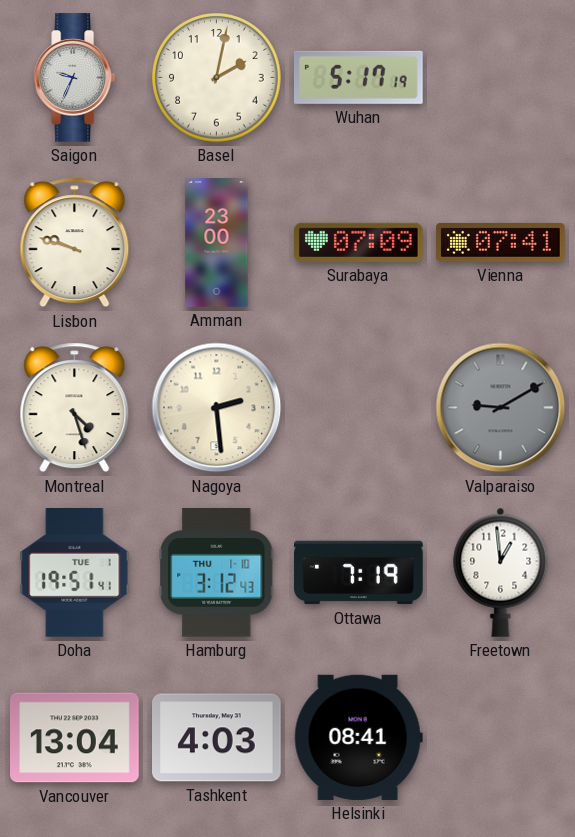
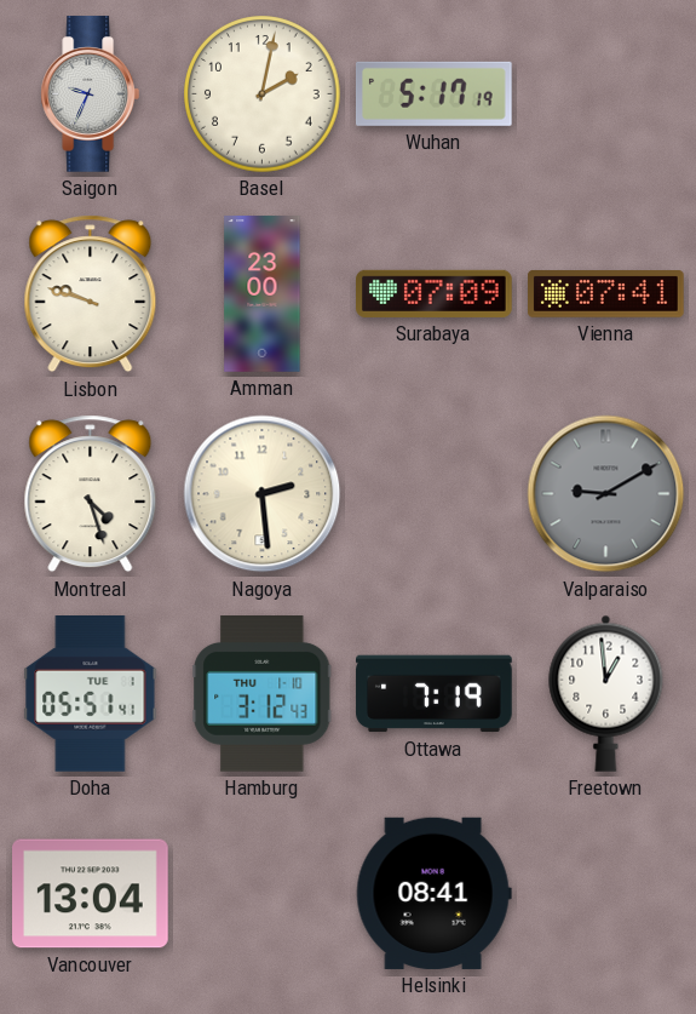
Doha: 19:51 -> 05:51 (91, 694)
Tashkent: 4:03 -> none (217, 738)
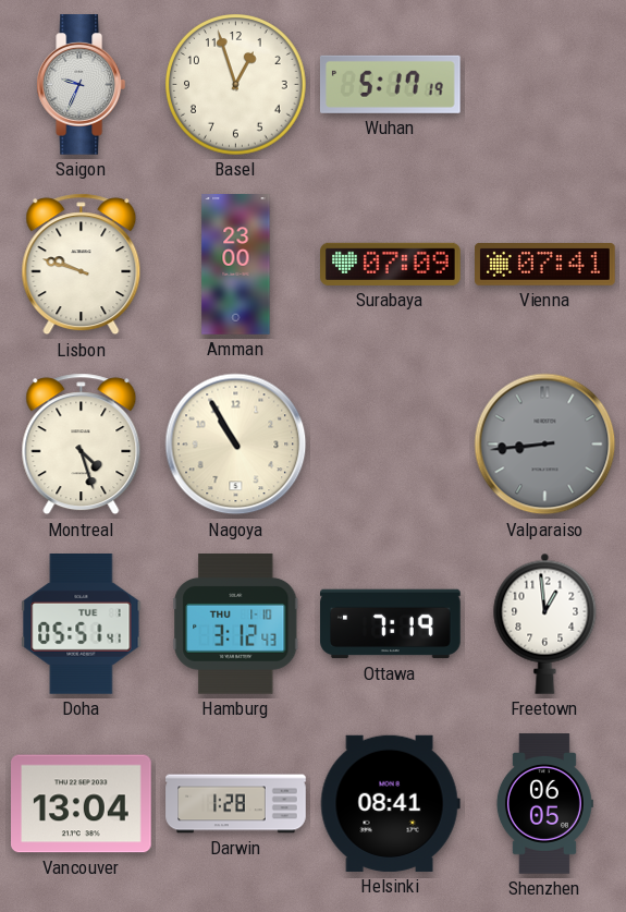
Basel: 2:02 -> 12:57 (236, 85)
Nagoya: 2:29 -> 10:55 (236, 445)
Valparaiso: 9:10 -> 8:44 (545, 445)
Darwin: none -> 1:28 (236, 804)
Shenzhen: none -> 06:05 (544, 804)
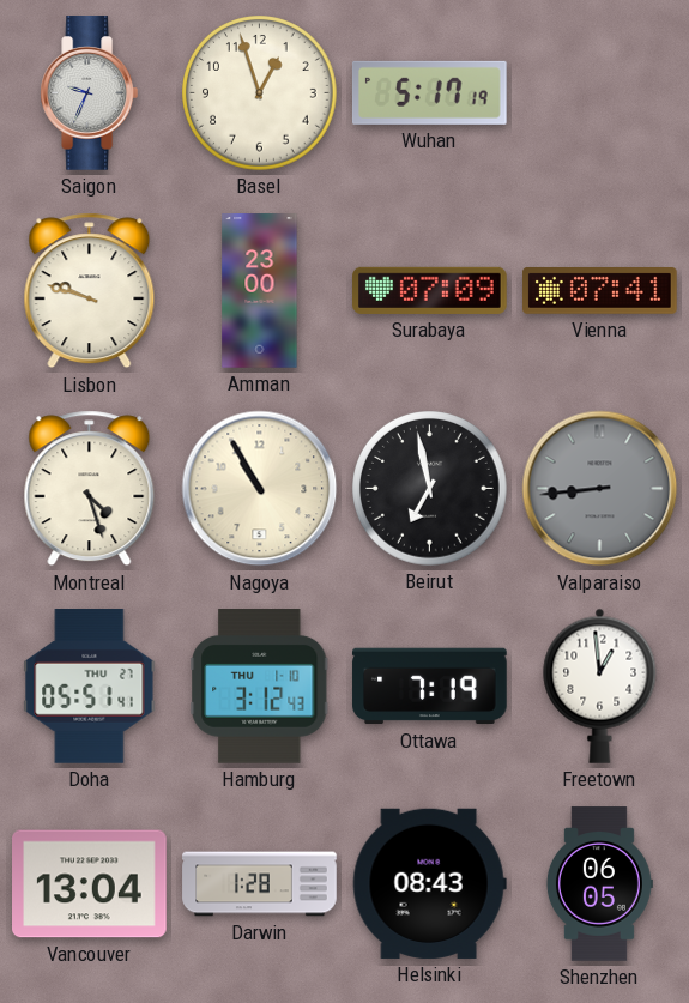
Beirut: none -> 6:58 (430, 489)
Doha date: TUE 1 -> THU 27 (90, 687)
Helsinki: 08:41 -> 08:43 (429, 883)
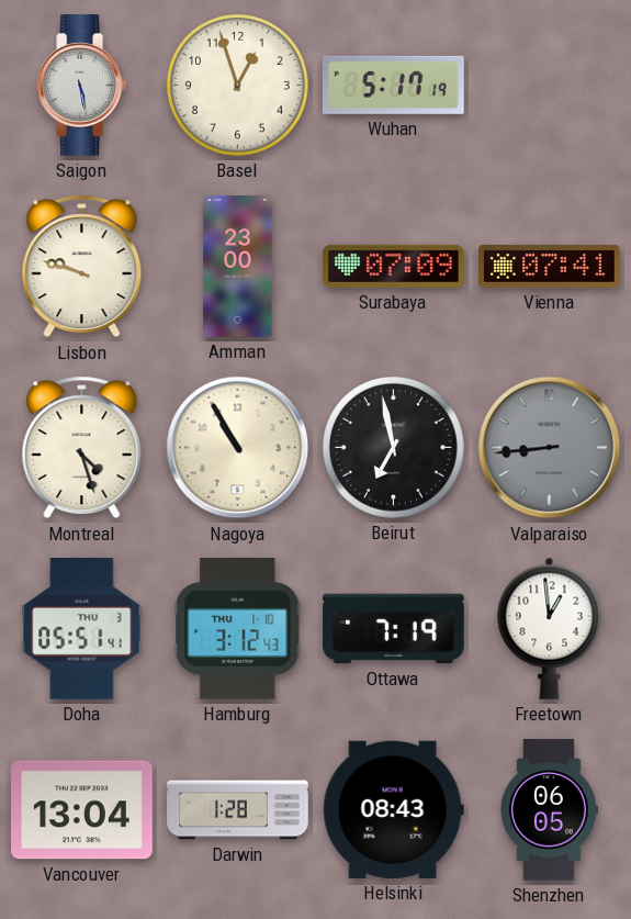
Saigon: 9:34 -> 5:28 (81, 86)
Doha date: THU 27 -> THU 3 (82, 629)
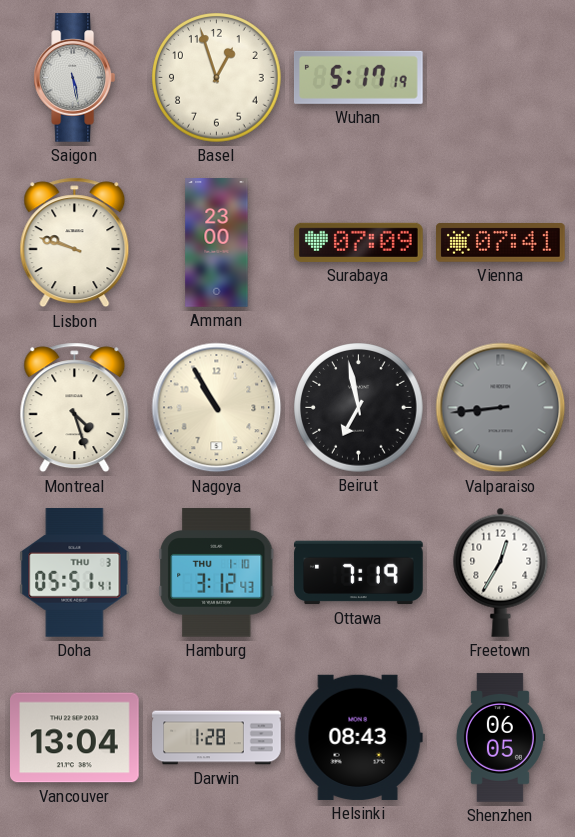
Freetown: 12:59 -> 12:35 (501, 572)
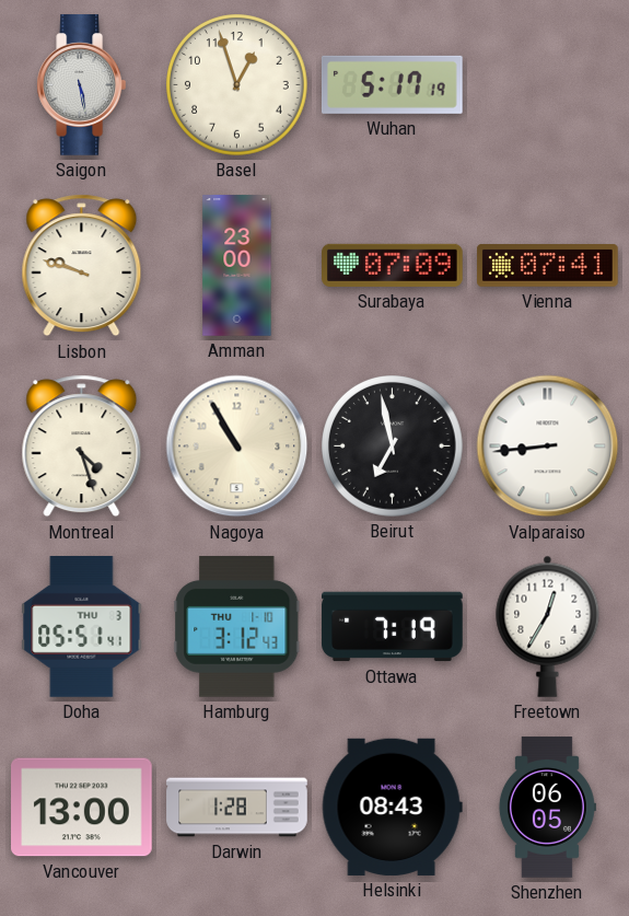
Valparaiso dial: grey -> white (548, 447)
Vancouver: 13:04 -> 13:00 (82, 808)
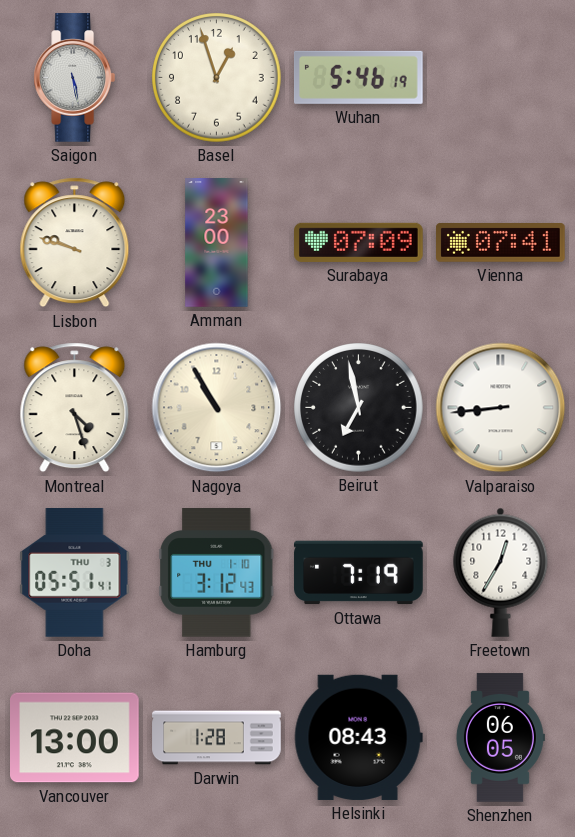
Wuhan: 5:17 -> 5:46 (358, 77)
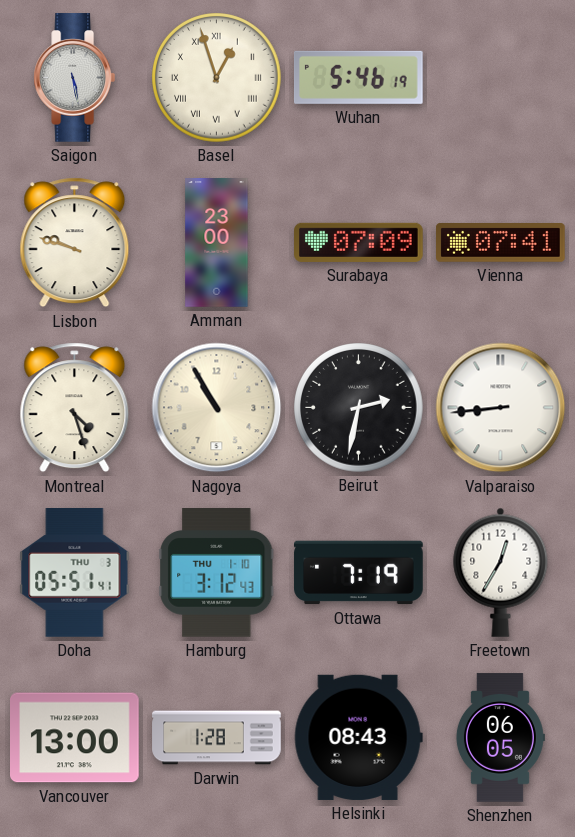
Basel numerals: Arabic -> Roman (217, 78)
Beirut: 6:58 -> 2:32 (359, 408)
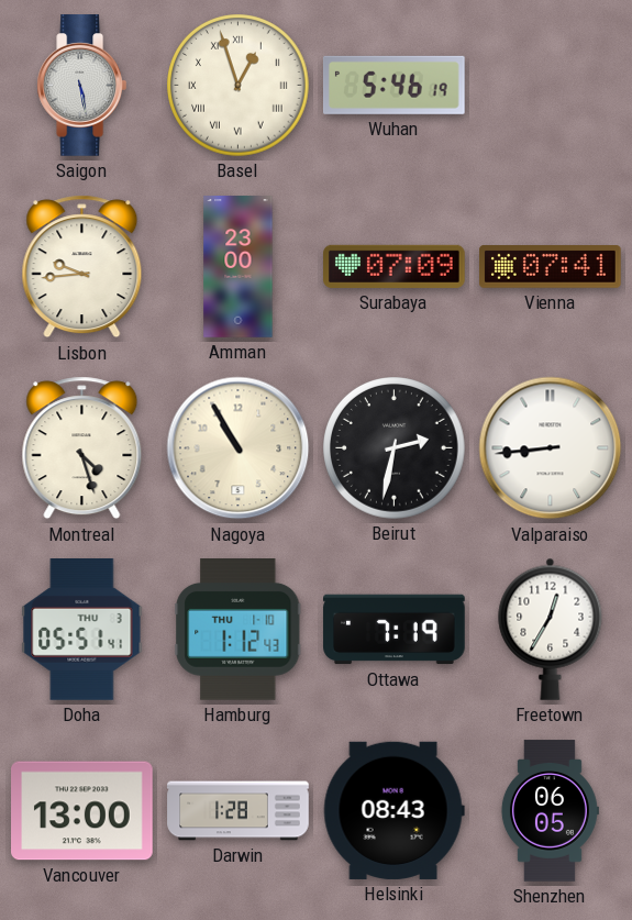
Lisbon: 9:48 -> 9:44 (82, 267)
Hamburg: 3:12 -> 1:12 (239, 630)
